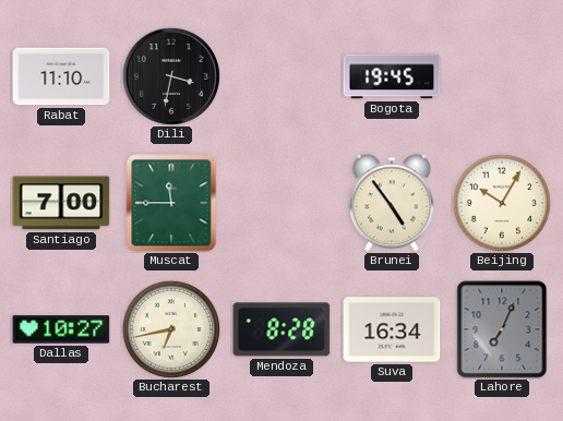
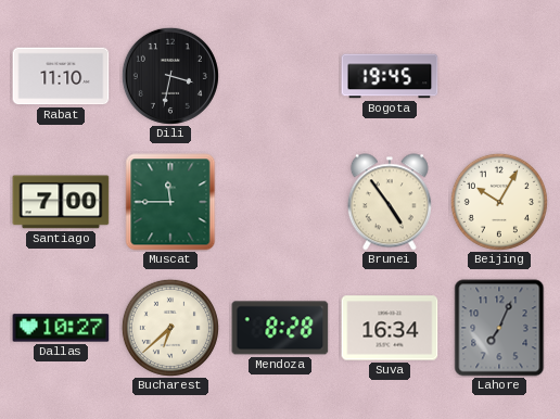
Bucharest: 6:43 -> 6:38 (170, 328)
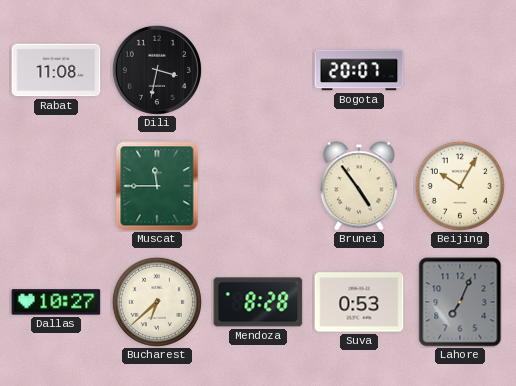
Rabat: 11:10 -> 11:08 (56, 70)
Bogota: 19:45 -> 20:07 (359, 70)
Santiago: 7:00 -> none (61, 202)
Suva: 16:34 -> 0:53 (359, 302)
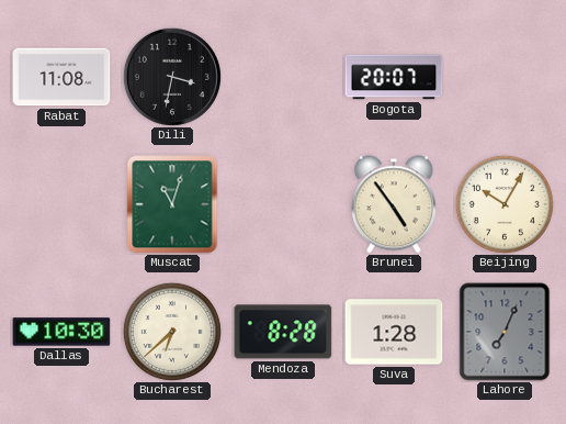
Muscat: 11:45 -> 11:03 (172, 204)
Dallas: 10:27 -> 10:30 (61, 332)
Suva: 0:53 -> 1:28 (394, 332)
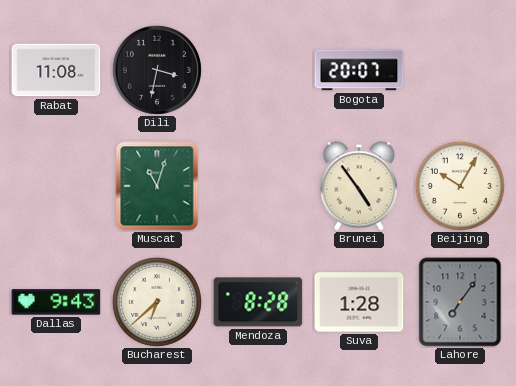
Dallas: 10:30 -> 9:43 (56, 302)
Lahore: 7:04 -> 7:06 (460, 302)
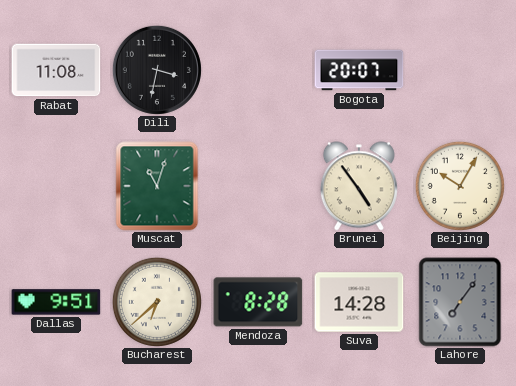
Dallas: 9:43 -> 9:51 (56, 302)
Suva: 1:28 -> 14:28 (359, 302)
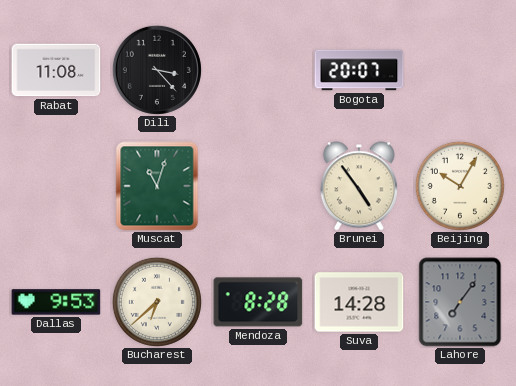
Dili: 3:32 -> 3:23 (157, 70)
Dallas: 9:51 -> 9:53 (56, 302)
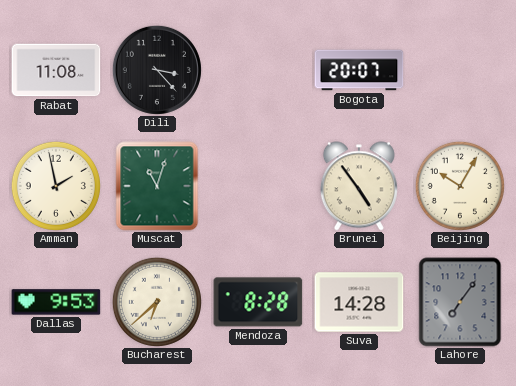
Amman: none -> 1:58 (56, 186)
